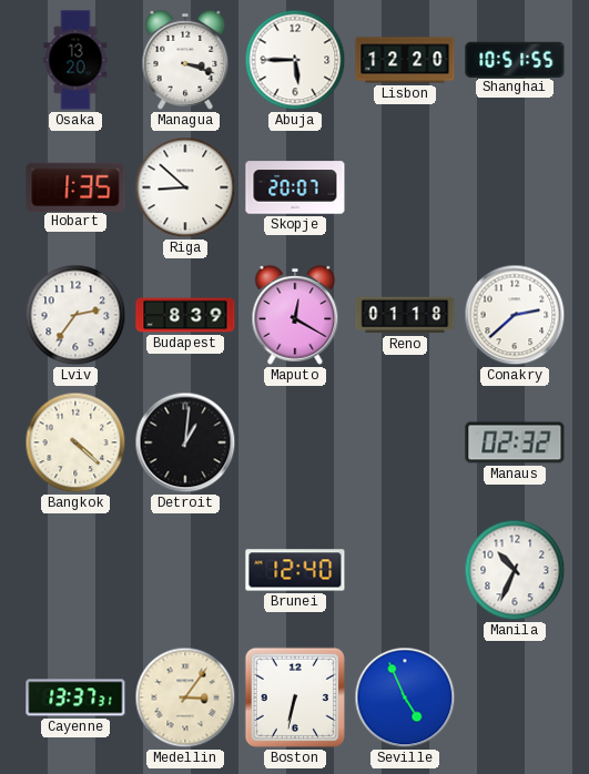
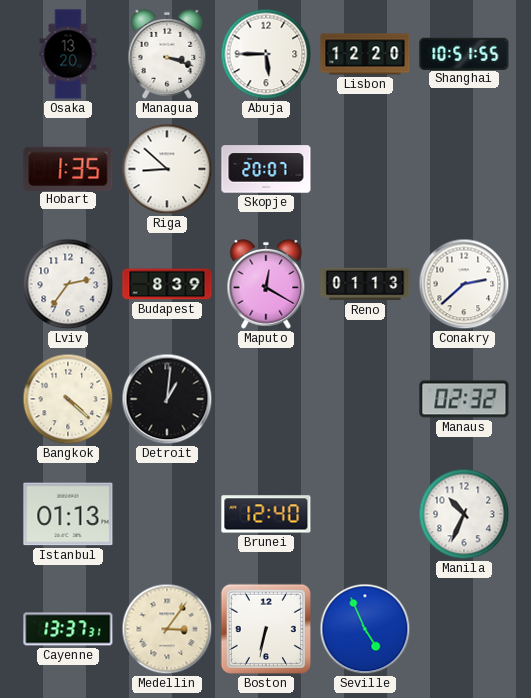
Reno: 01:18 -> 01:13 (365, 284)
Istanbul: none -> 01:13 (68, 514)
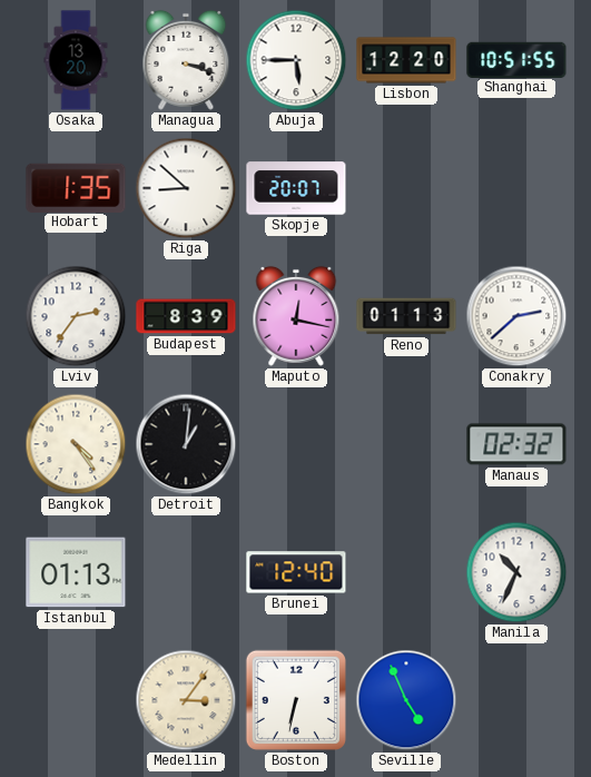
Maputo: 12:20 -> 12:17 (296, 316)
Bangkok: 4:22 -> 4:24 (76, 444)
Cayenne: 13:37 -> none (68, 629)
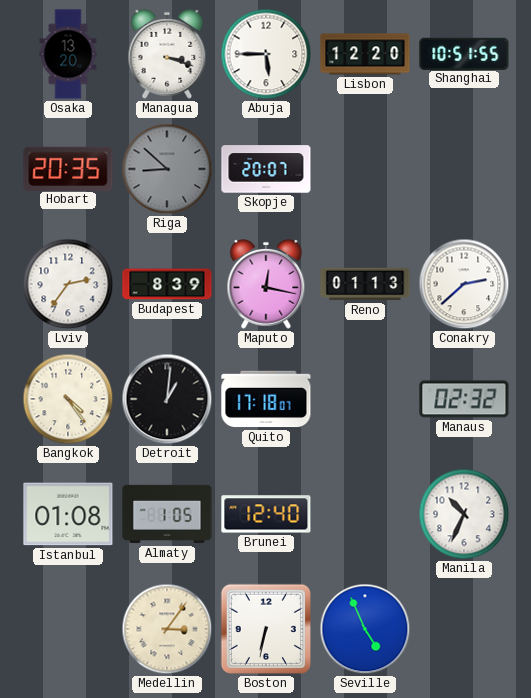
Hobart: 1:35 -> 20:35 (68, 168)
Riga dial: white -> grey (167, 169)
Quito: none -> 17:18 (266, 399)
Istanbul: 01:13 -> 01:08 (68, 514)
Almaty: none -> 1:05 (167, 514)
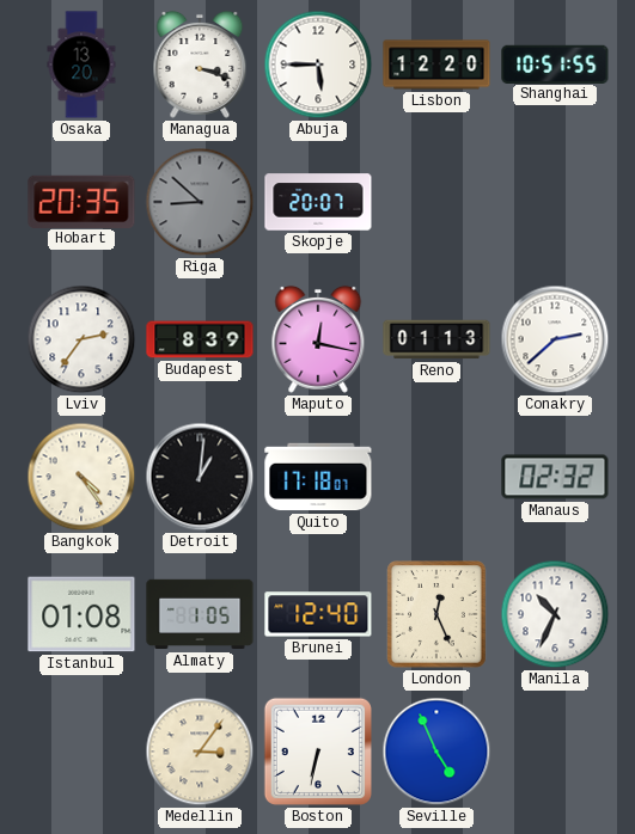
London: none -> 12:26 (438, 615)
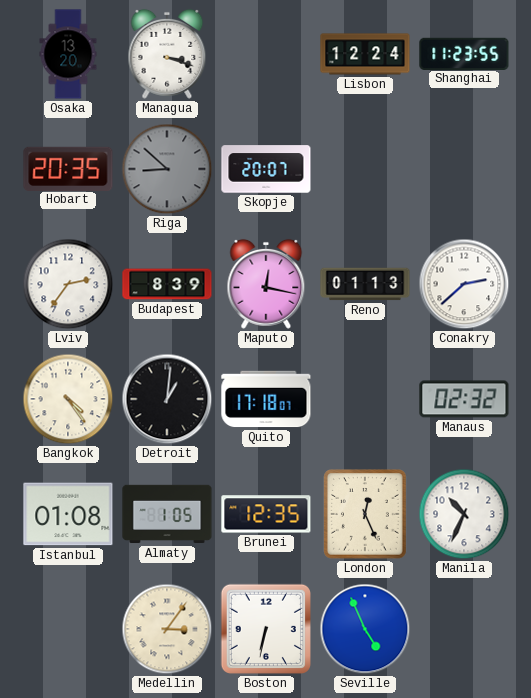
Abuja: 5:45 -> none (318, 65)
Lisbon: 12:20 -> 12:24 (365, 54)
Shanghai: 10:51 -> 11:23 (464, 53)
Brunei: 12:40 -> 12:35 (266, 514)
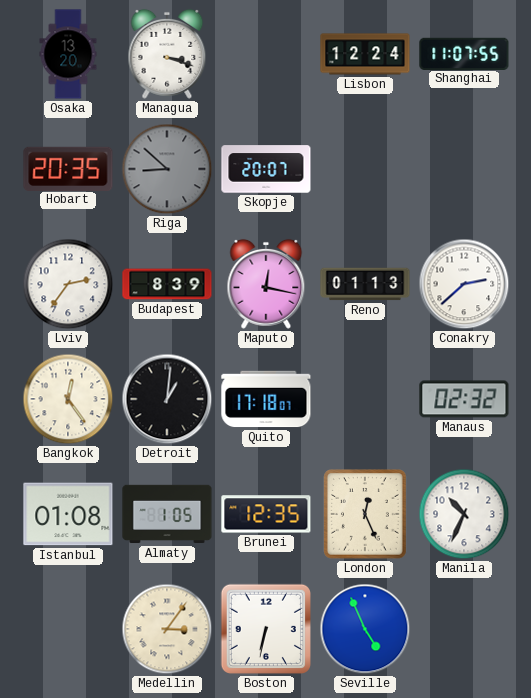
Shanghai: 11:23 -> 11:07 (464, 53)
Bangkok: 4:24 -> 12:24 (68, 399)
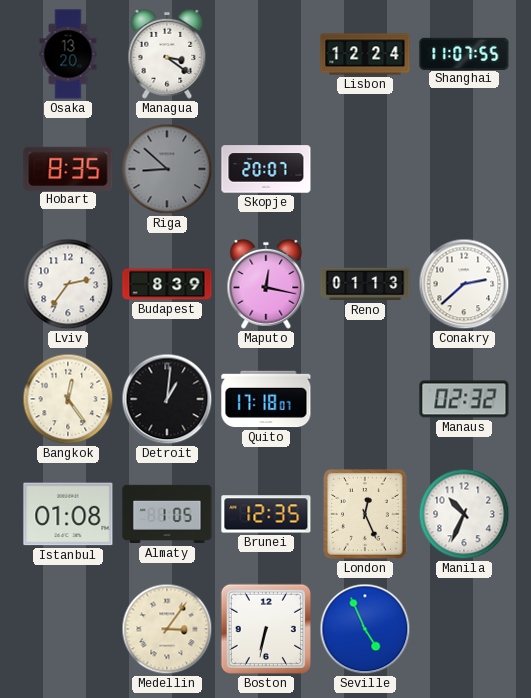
Managua: 3:18 -> 3:21 (167, 54)
Hobart: 20:35 -> 8:35 (68, 168)
